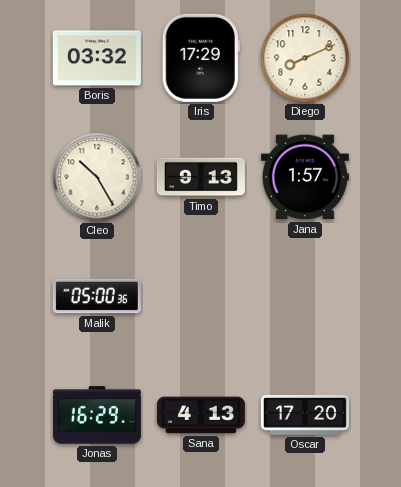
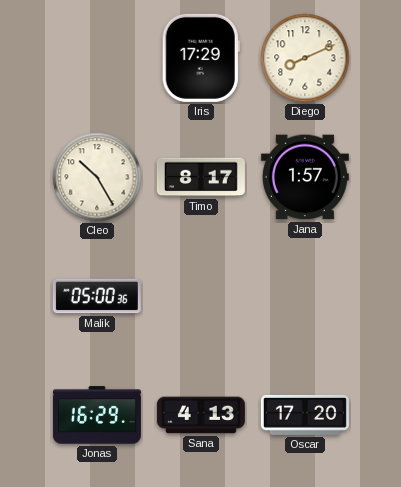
Boris: 03:32 -> none (97, 58)
Timo: 9:13 -> 8:17 (201, 177)
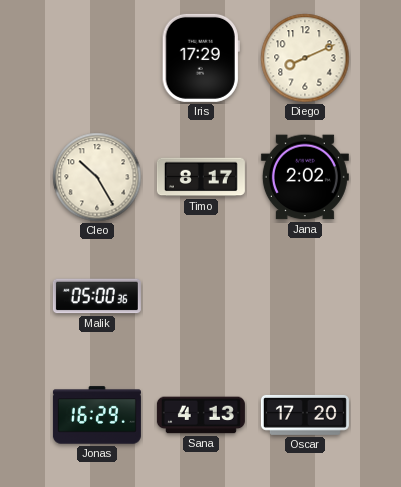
Jana: 1:57 -> 2:02 (305, 177)
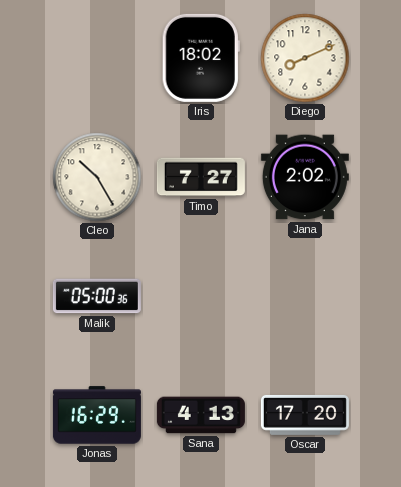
Iris: 17:29 -> 18:02 (201, 58)
Timo: 8:17 -> 7:27 (201, 177)
